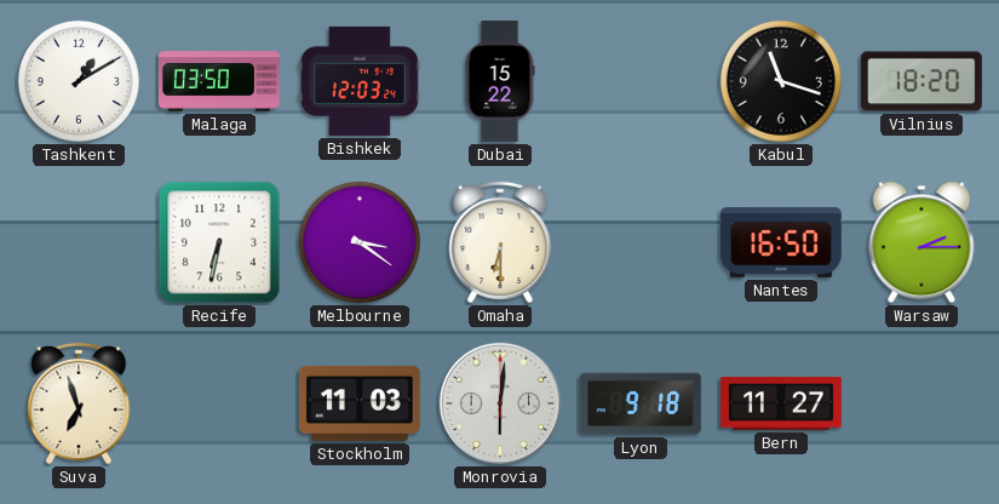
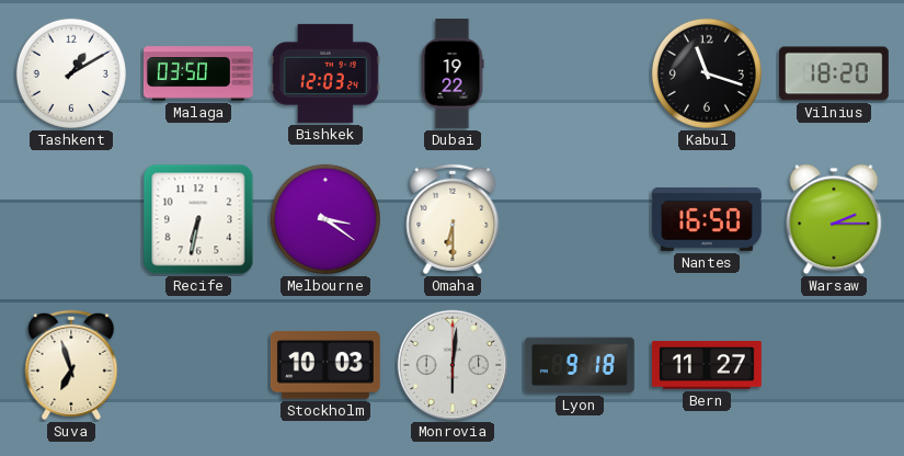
Dubai: 15:22 -> 19:22 (453, 75)
Stockholm: 11:03 -> 10:03 (325, 365)
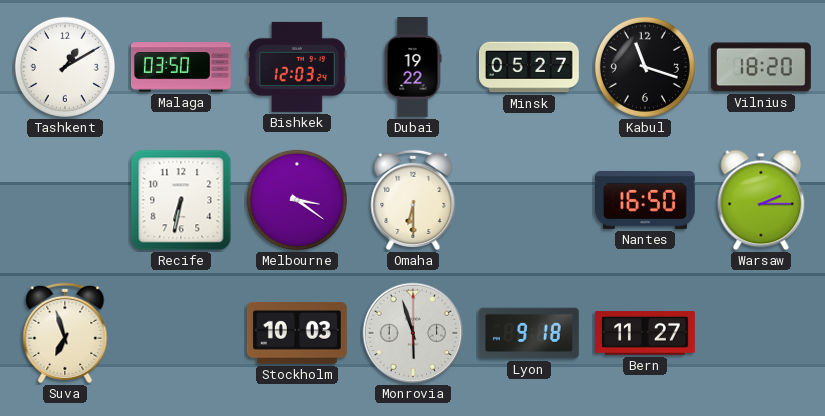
Minsk: none -> 05:27 (529, 67)
Monrovia: 6:01 -> 5:57 (413, 333)
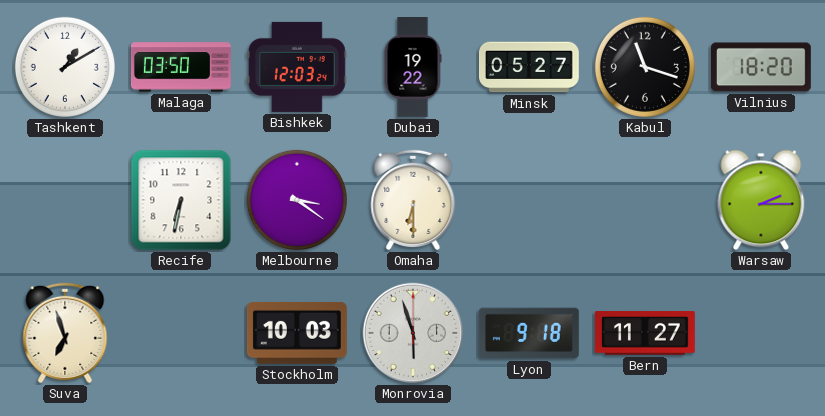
Nantes: 16:50 -> none (645, 200)
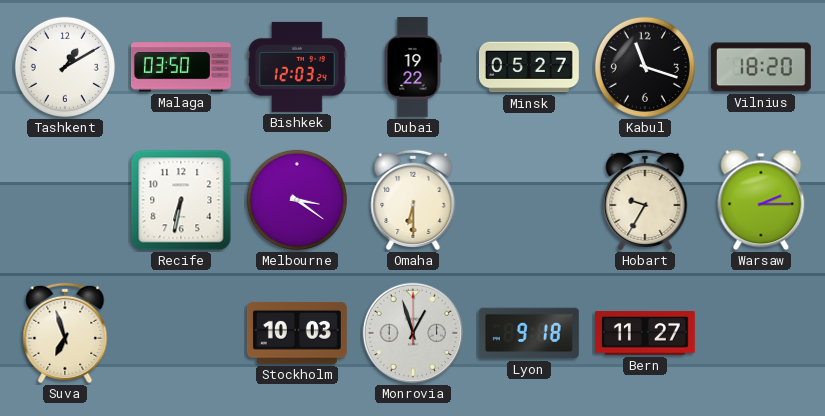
Hobart: none -> 9:35 (645, 200)
Monrovia: 5:57 -> 12:57 (413, 333)
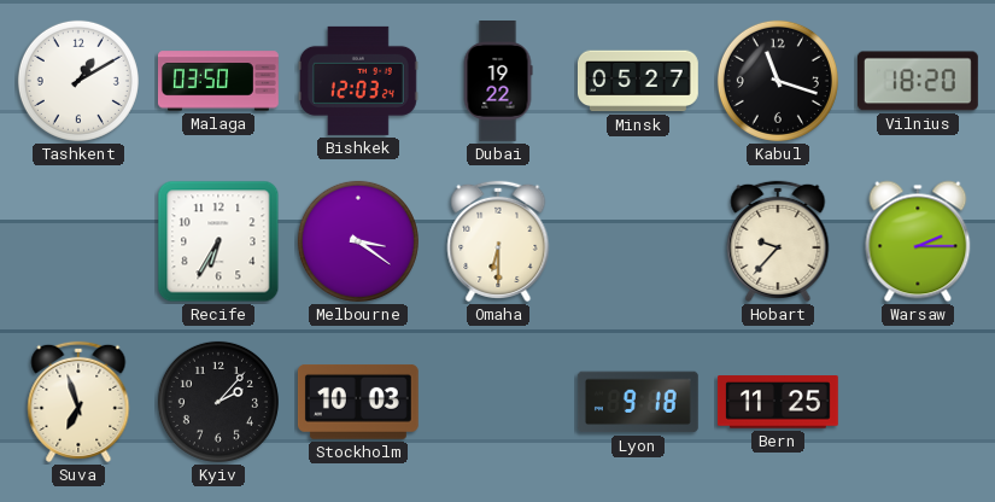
Recife: 6:32 -> 6:35 (218, 241)
Hobart: 9:35 -> 9:37 (778, 241)
Kyiv: none -> 2:07 (218, 402)
Monrovia: 12:57 -> none (413, 333)
Bern: 11:27 -> 11:25 (778, 402)
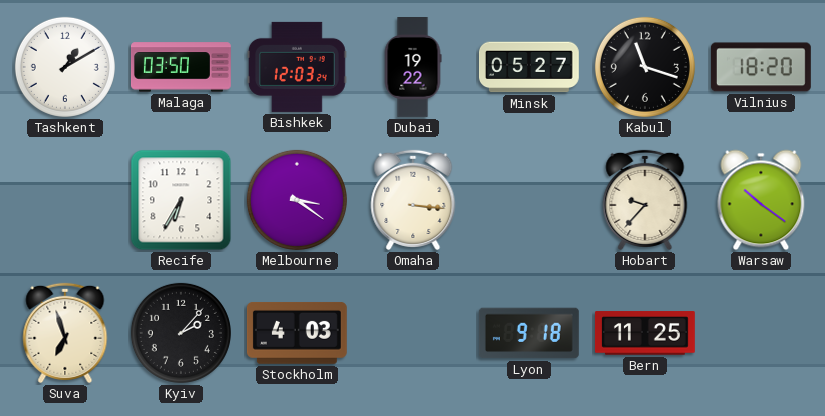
Omaha: 6:30 -> 3:16 (413, 200)
Warsaw: 2:15 -> 10:21 (761, 200)
Stockholm: 10:03 -> 4:03 (297, 333)
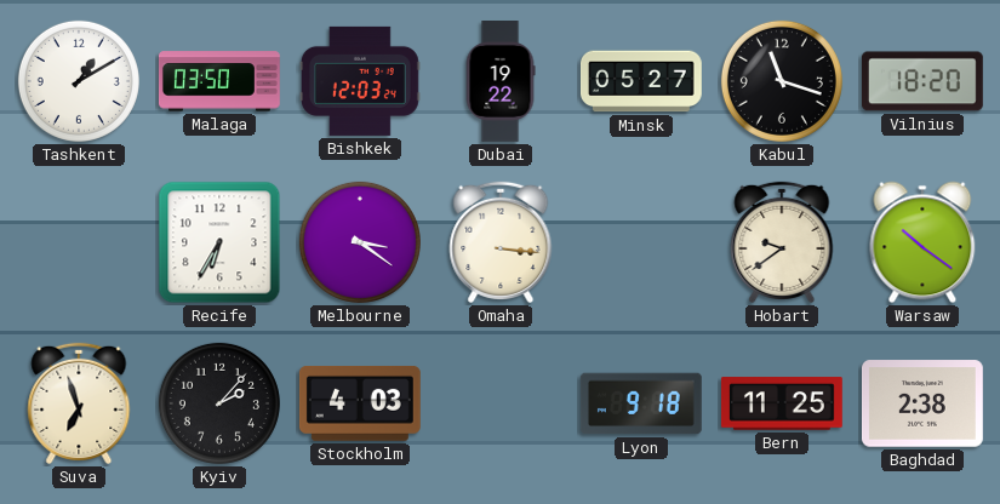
Hobart: 9:37 -> 9:39 (782, 242)
Baghdad: none -> 2:38 (922, 403)
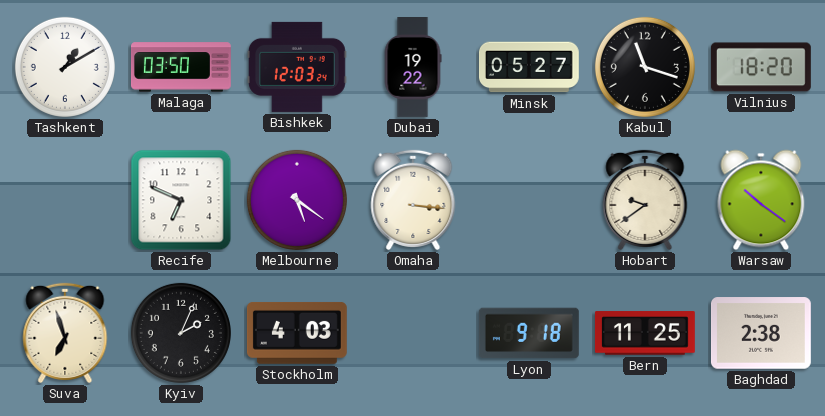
Recife: 6:35 -> 6:49 (181, 200)
Melbourne: 3:21 -> 5:21 (297, 200)
Kyiv: 2:07 -> 2:04 (181, 333)
